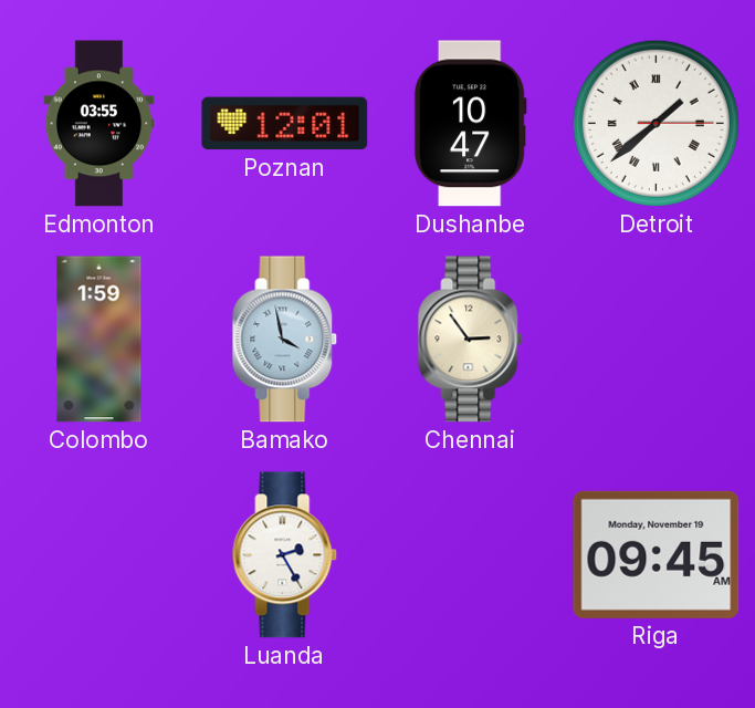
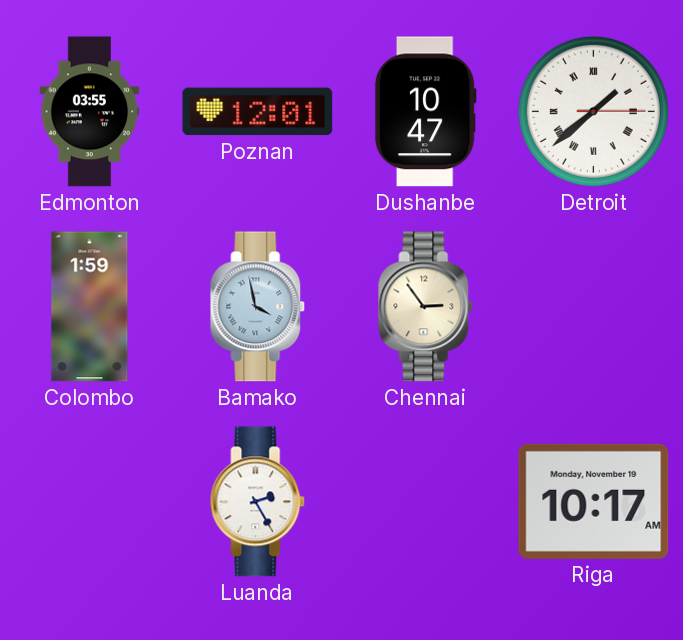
Riga: 09:45 -> 10:17 (594, 501)
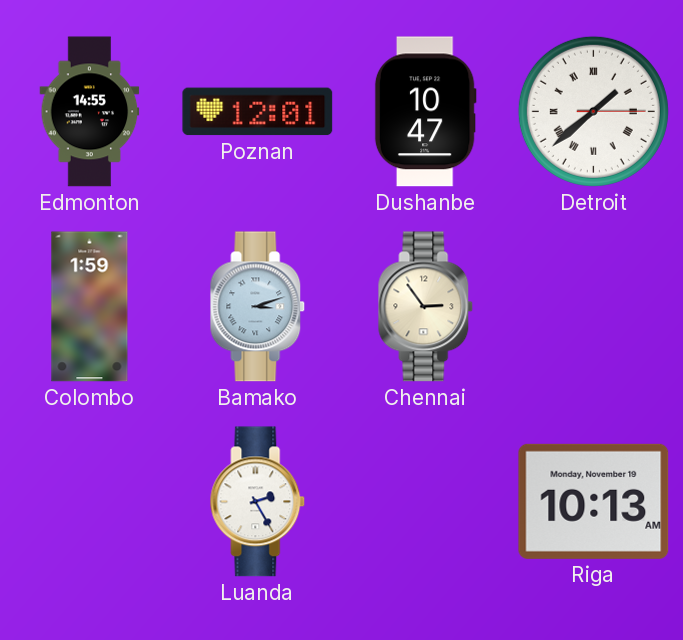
Edmonton: 03:55 -> 14:55 (90, 112)
Bamako: 3:58 -> 3:12 (258, 307)
Riga: 10:17 -> 10:13 (594, 501)
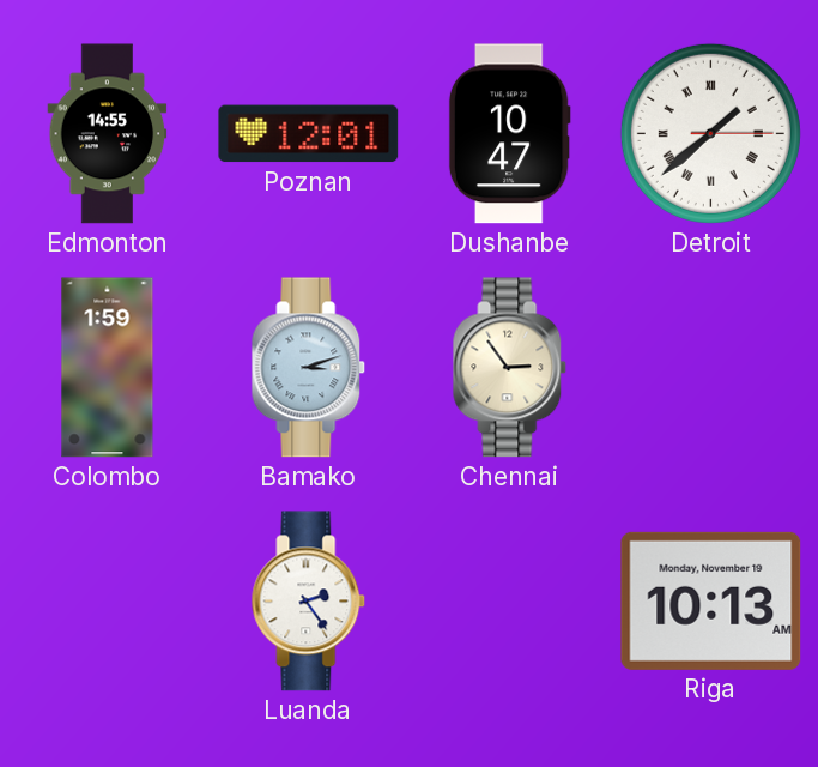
Luanda: 2:25 -> 2:24 (309, 602)
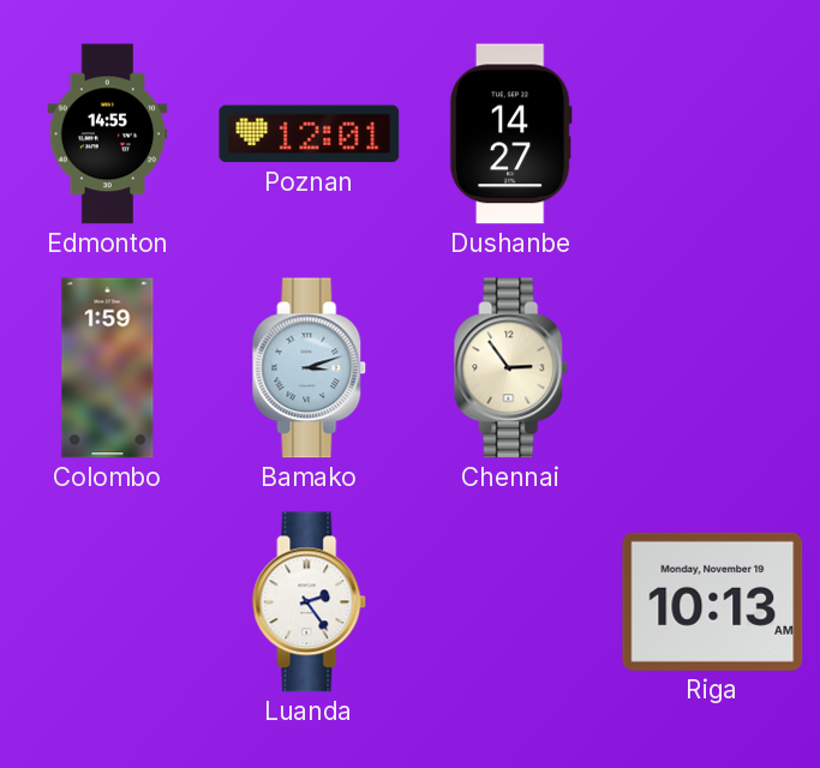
Dushanbe: 10:47 -> 14:27 (510, 134)
Detroit: 1:38 -> none (710, 133)
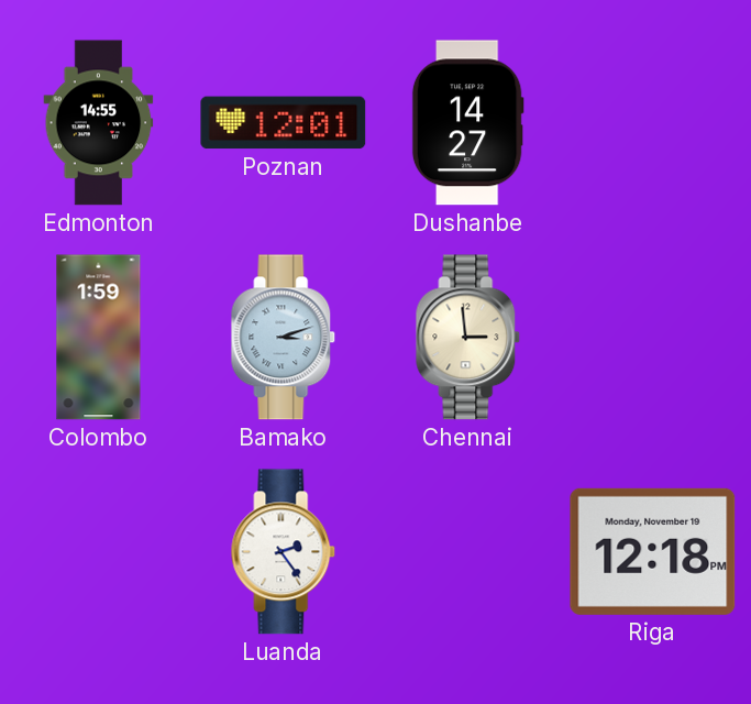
Chennai: 2:54 -> 2:59 (468, 338)
Riga: 10:13 -> 12:18 (653, 551)
